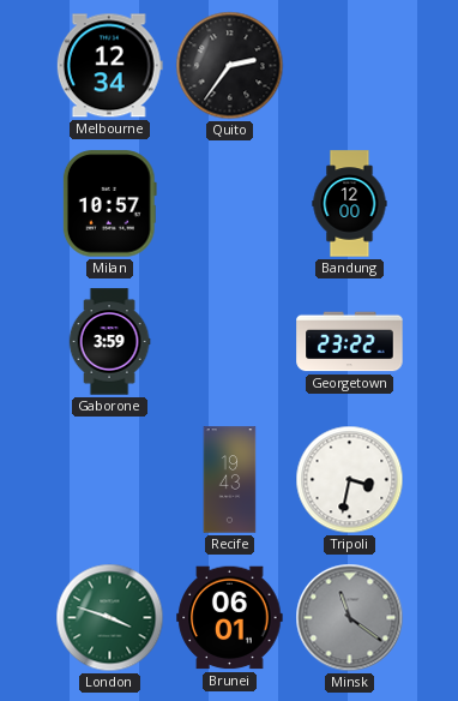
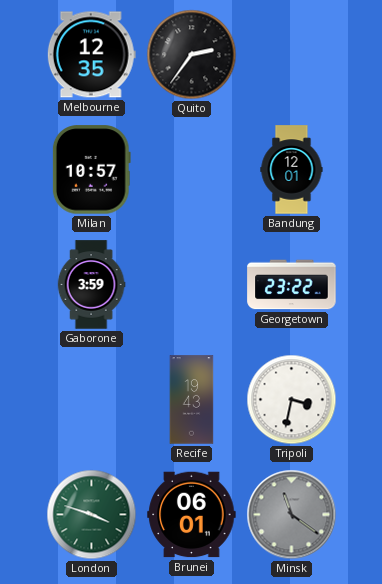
Melbourne: 12:34 -> 12:35 (91, 55)
Bandung: 12:00 -> 12:01 (292, 170)
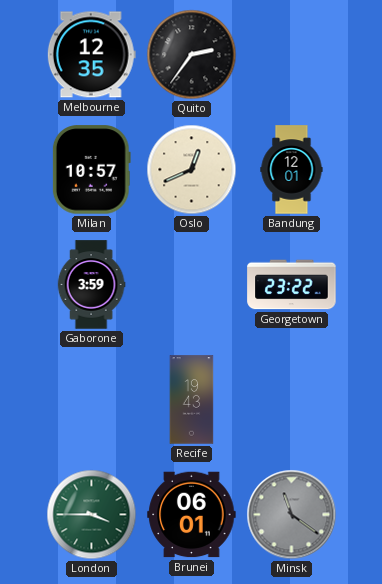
Oslo: none -> 12:41 (192, 170)
Tripoli: 3:32 -> none (292, 400)
London: 3:48 -> 3:45 (92, 515)
